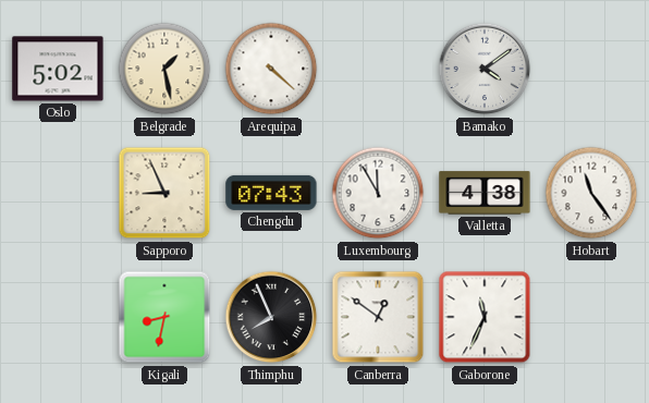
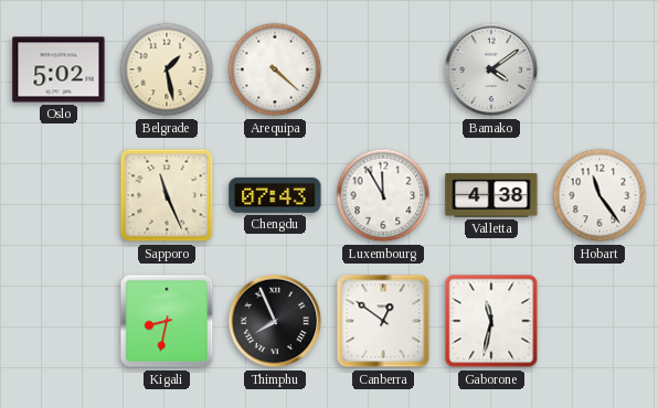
Sapporo: 8:56 -> 11:26 (167, 195)
Gaborone: 11:34 -> 11:32 (491, 321)
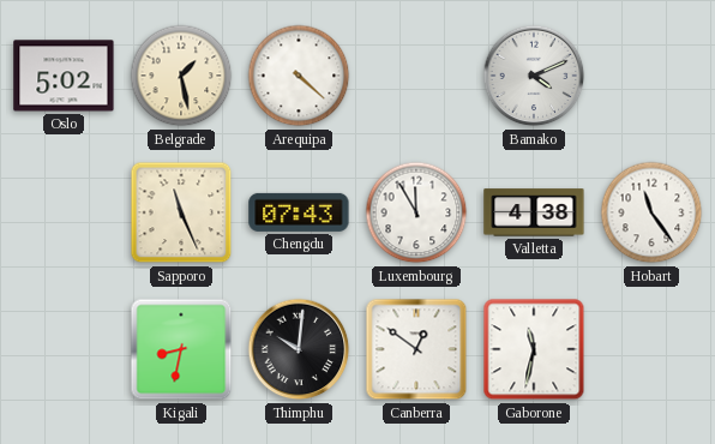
Bamako: 4:09 -> 4:11 (534, 76)
Thimphu: 7:56 -> 10:01 (299, 349)
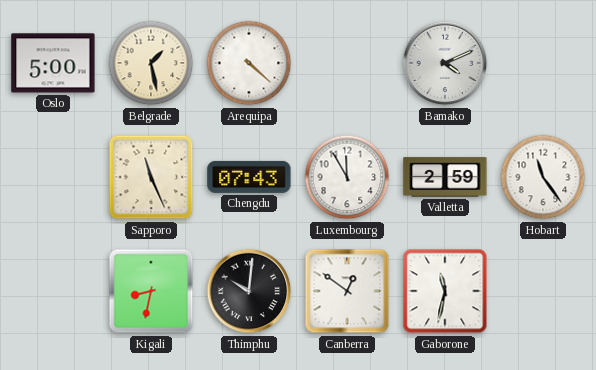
Oslo: 5:02 -> 5:00 (53, 63)
Valletta: 4:38 -> 2:59 (445, 177)
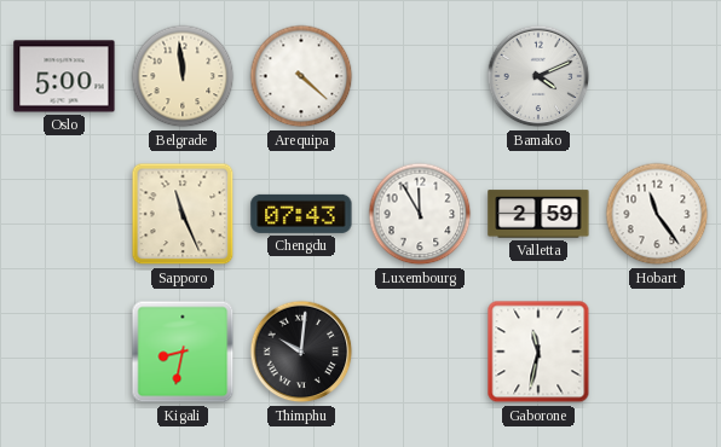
Belgrade: 1:28 -> 11:59 (183, 76)
Canberra: 12:51 -> none (347, 291)
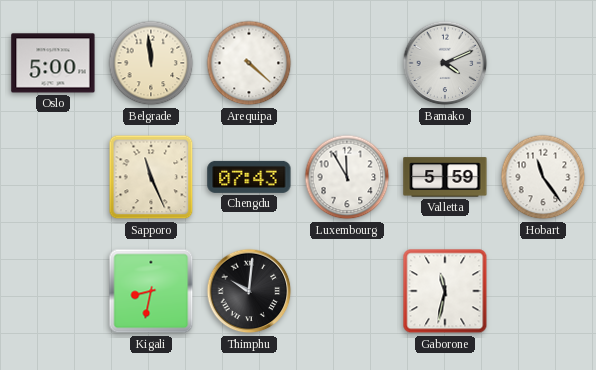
Valletta: 2:59 -> 5:59 (445, 177)
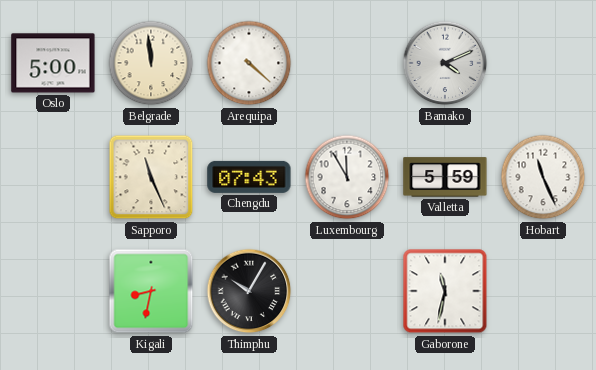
Hobart: 11:24 -> 11:26 (543, 177)
Thimphu: 10:01 -> 10:05 (249, 291)
